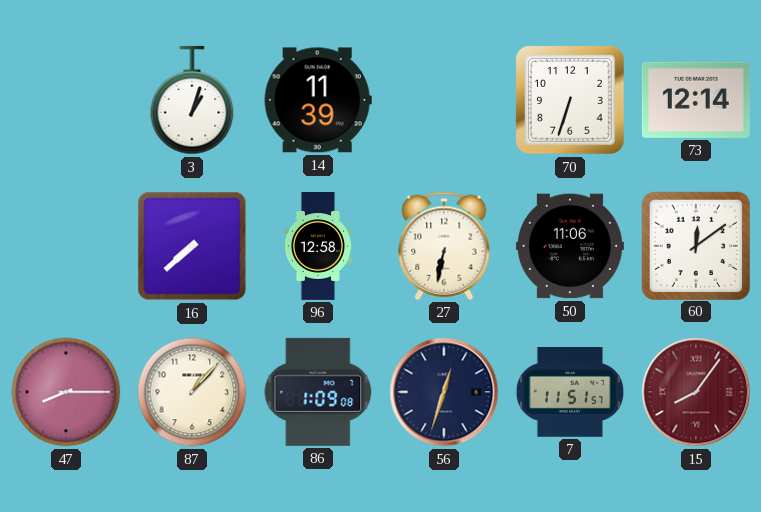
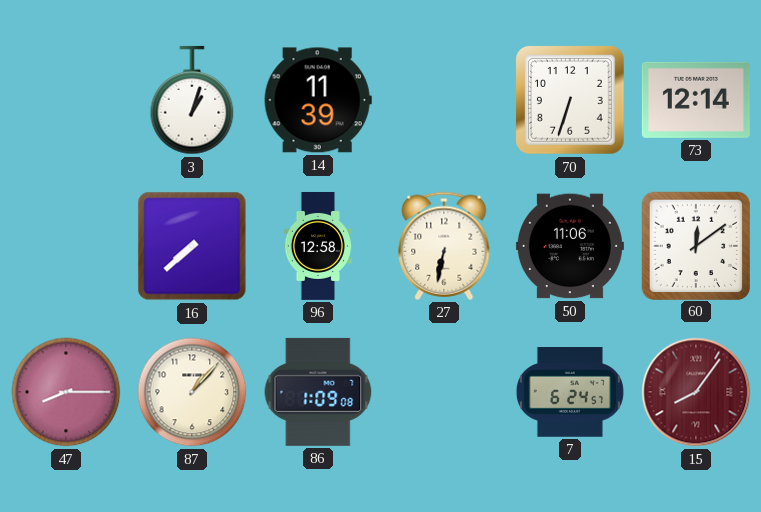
56: 12:33 -> none (444, 392)
7: 11:51 -> 6:24 (570, 392)
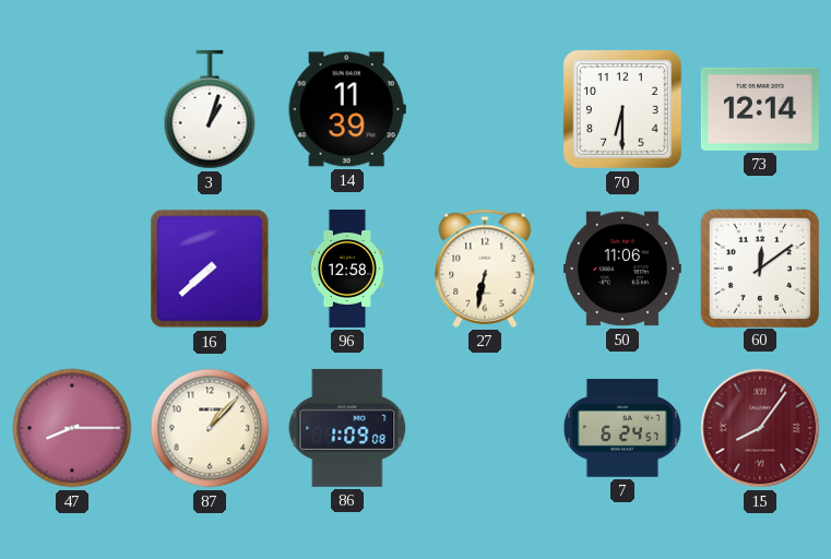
70: 6:33 -> 6:30 (624, 110)
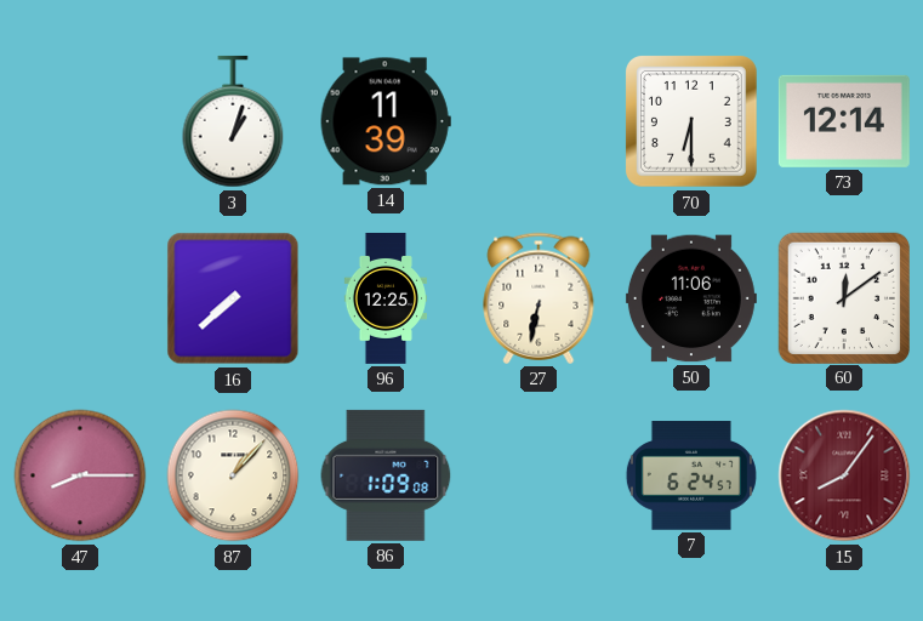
96: 12:58 -> 12:25 (384, 298)
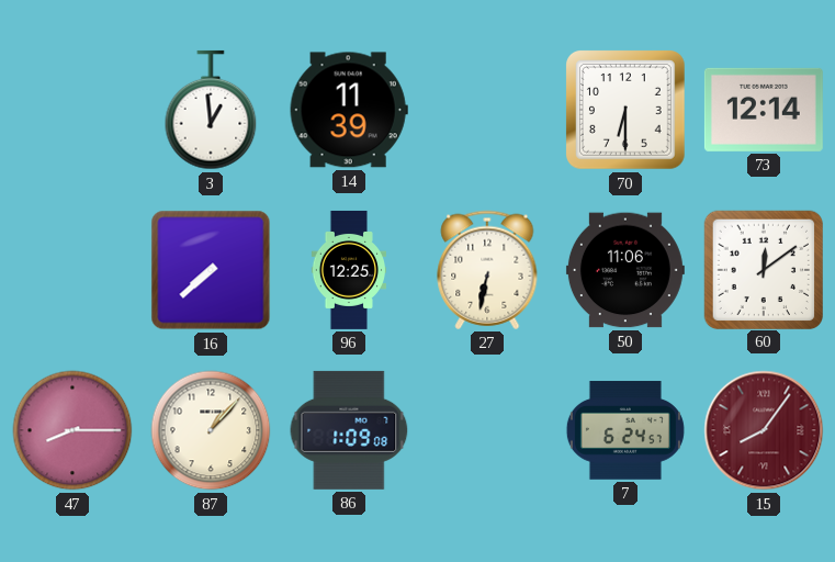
3: 1:03 -> 12:59 (211, 110)
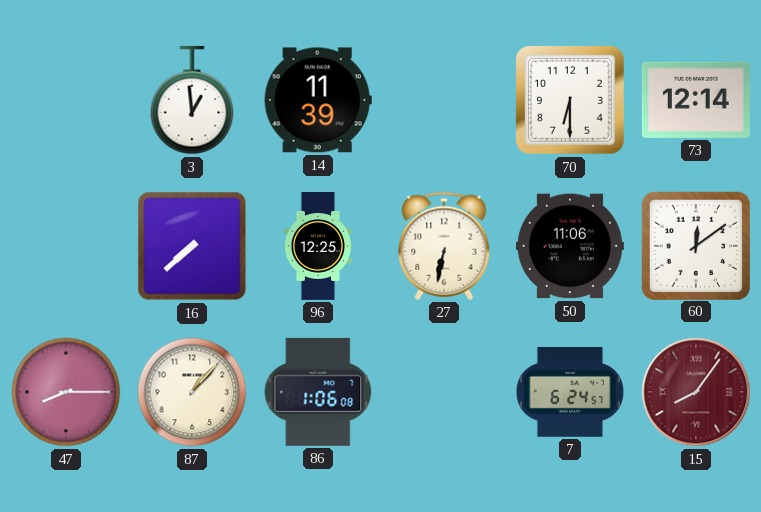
86: 1:09 -> 1:06 (318, 392)
